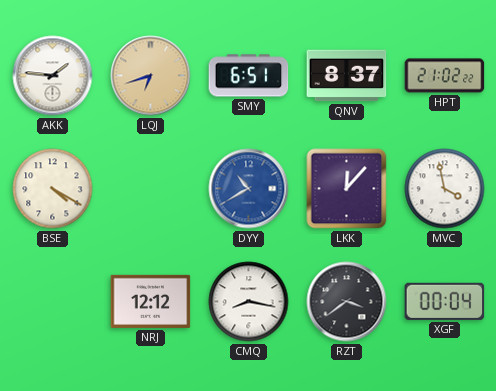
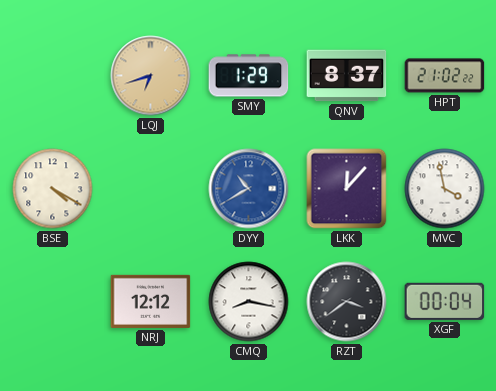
AKK: 1:46 -> none (53, 76)
SMY: 6:51 -> 1:29 (249, 76)
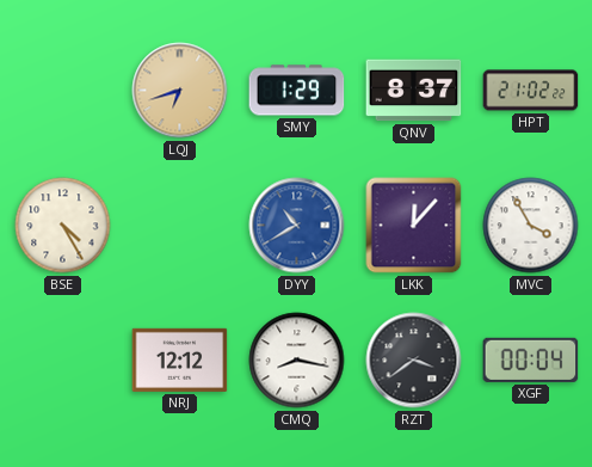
BSE: 4:20 -> 4:25 (63, 226)
MVC: 3:58 -> 3:55 (531, 226)
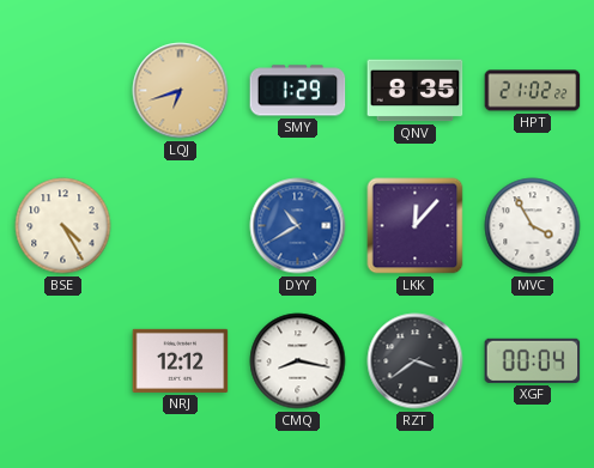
QNV: 8:37 -> 8:35 (416, 91)
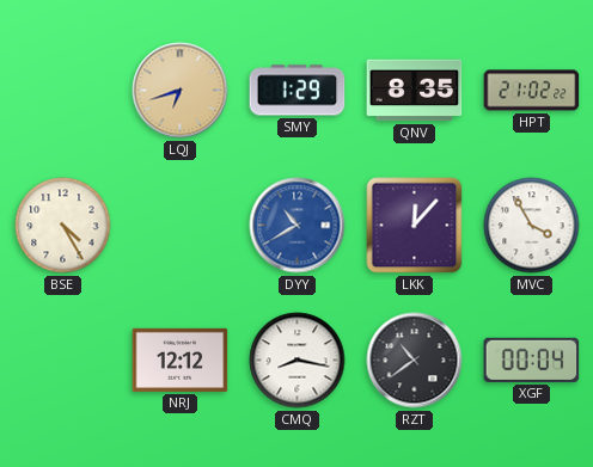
RZT: 3:39 -> 10:39 (415, 361)
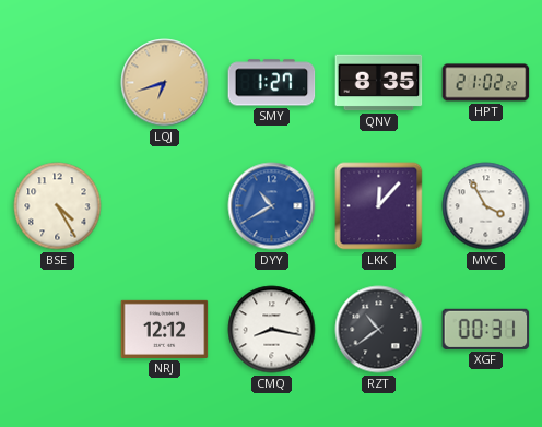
SMY: 1:29 -> 1:27 (272, 83)
XGF: 00:04 -> 00:31 (486, 329)
